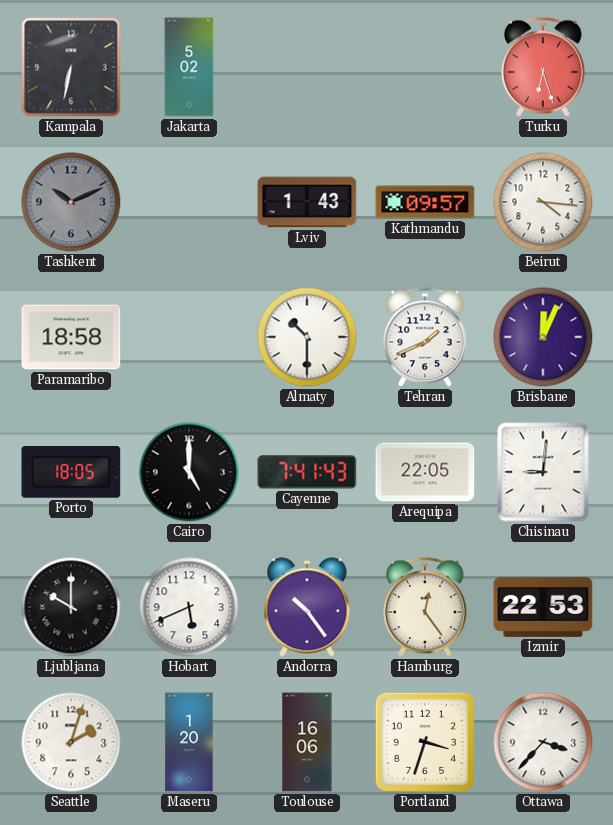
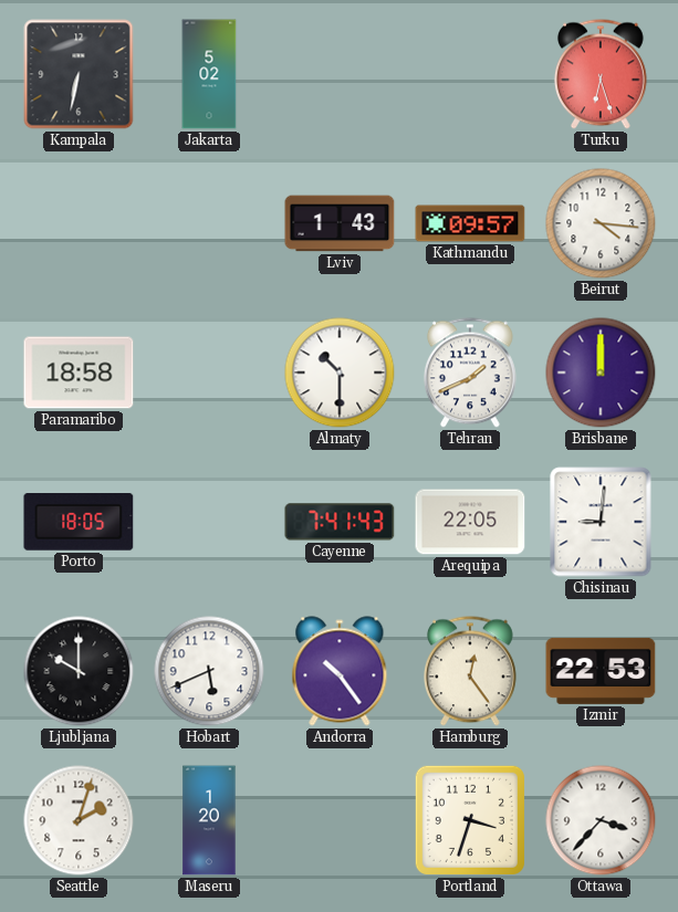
Tashkent: 10:11 -> none (71, 202)
Brisbane: 12:04 -> 12:00 (601, 373)
Cairo: 5:00 -> none (189, 472)
Toulouse: 16:06 -> none (307, 742)
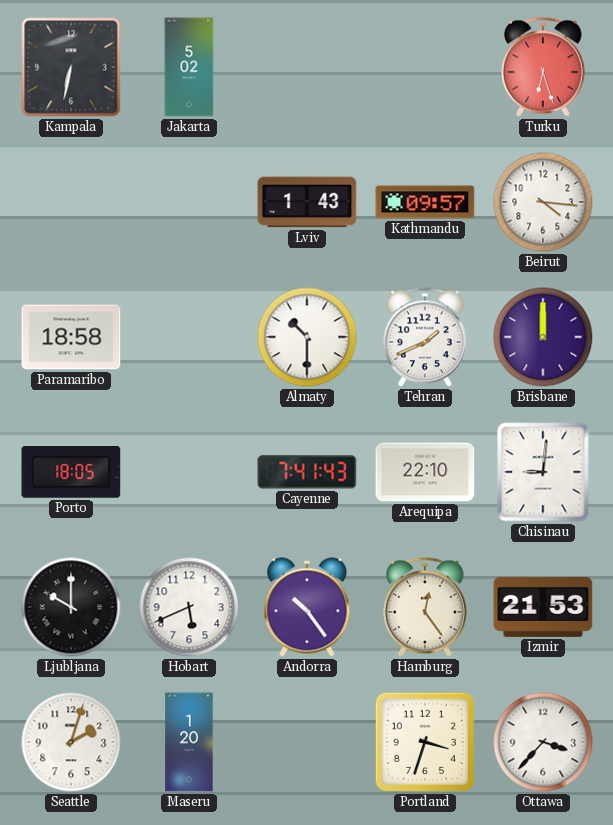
Arequipa: 22:05 -> 22:10 (425, 472)
Izmir: 22:53 -> 21:53 (543, 607)
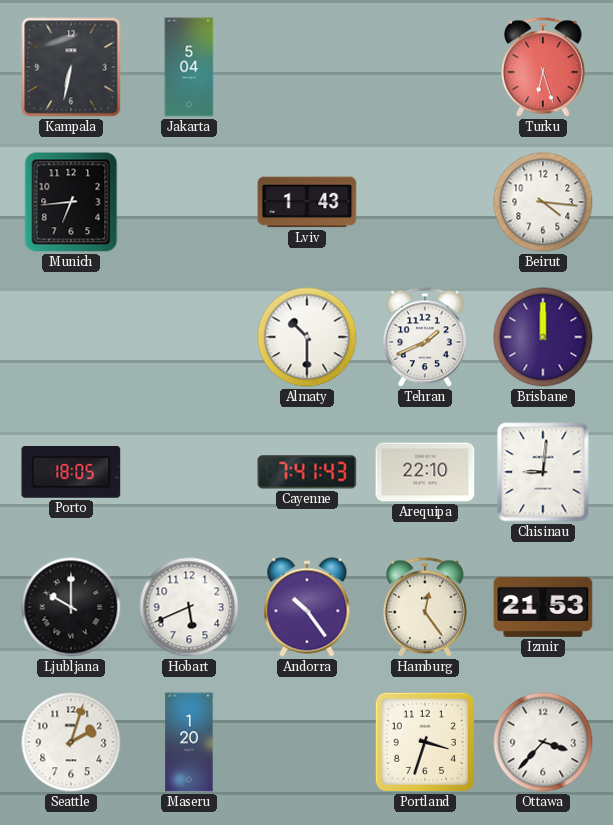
Jakarta: 5:02 -> 5:04 (189, 67)
Munich: none -> 6:44 (71, 202)
Kathmandu: 09:57 -> none (425, 202)
Paramaribo: 18:58 -> none (71, 337)
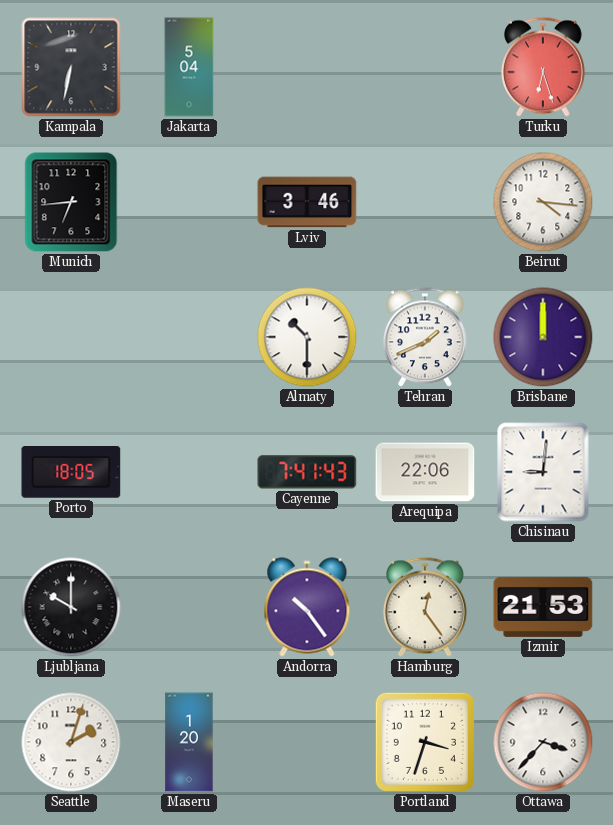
Lviv: 1:43 -> 3:46 (307, 202)
Arequipa: 22:10 -> 22:06 (425, 472)
Hobart: 5:41 -> none (189, 607)
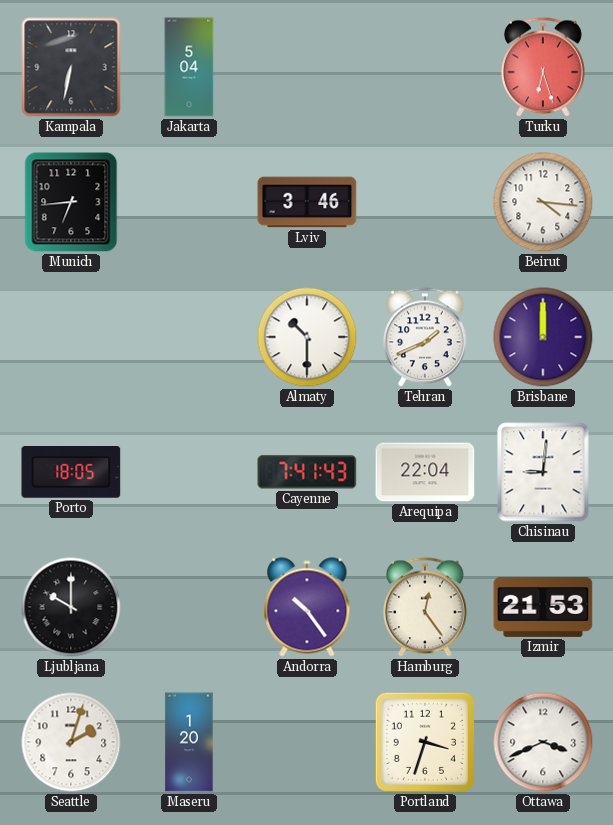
Arequipa: 22:06 -> 22:04 (425, 472)
Ottawa: 3:37 -> 3:41 (543, 742)
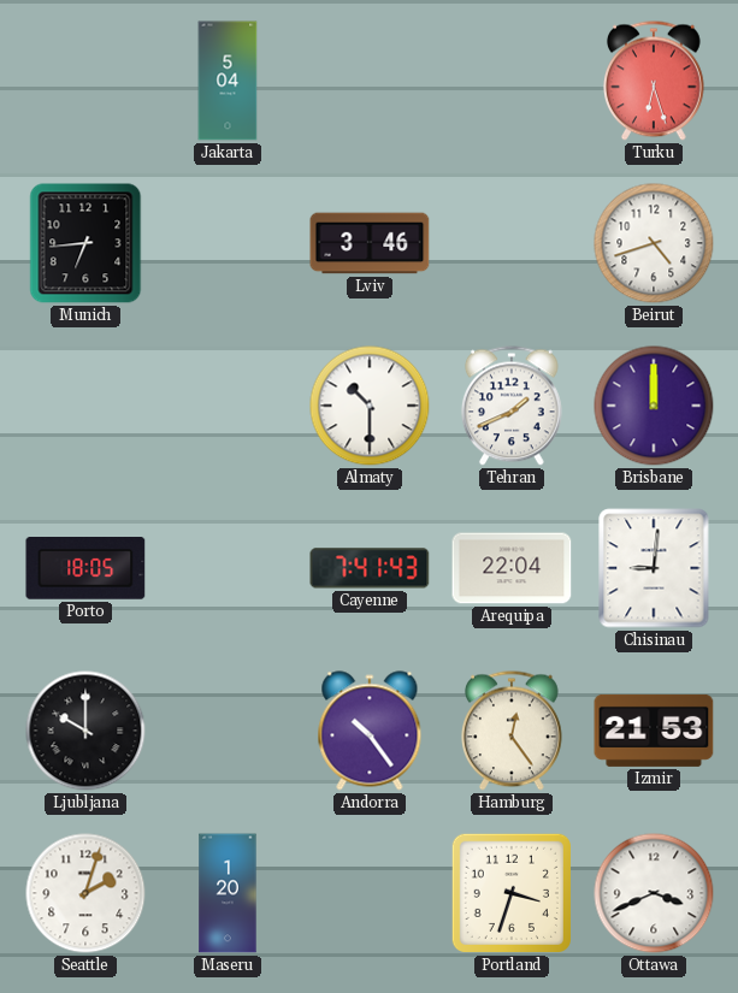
Kampala: 6:32 -> none (71, 67)
Beirut: 4:16 -> 4:42 (654, 243)
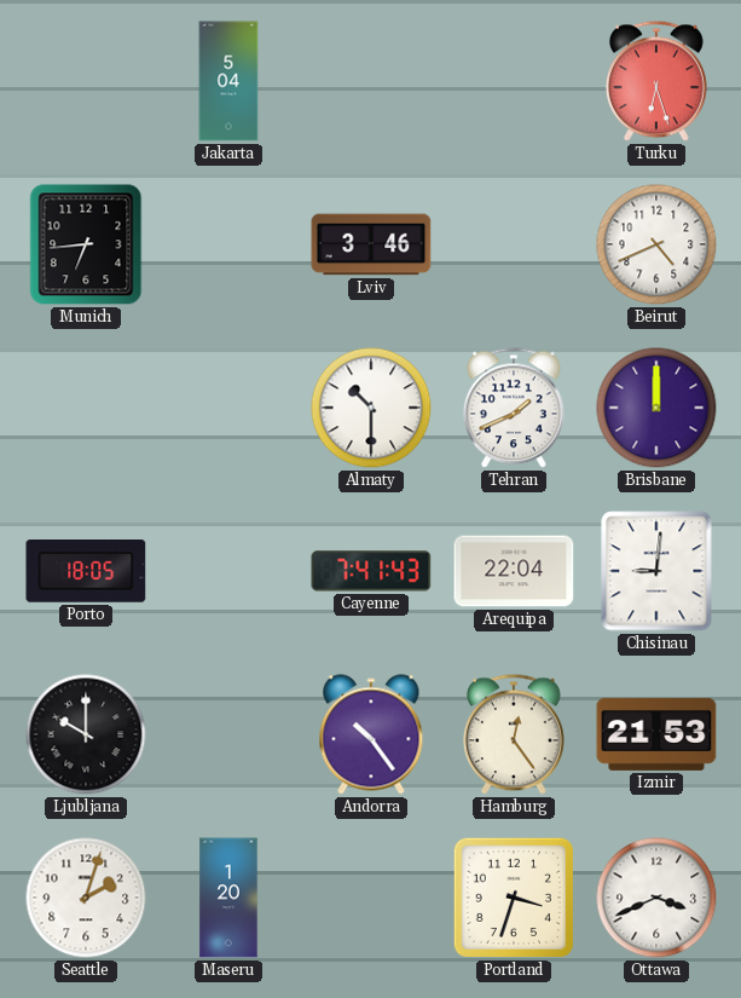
Beirut: 4:42 -> 4:41 (656, 244)
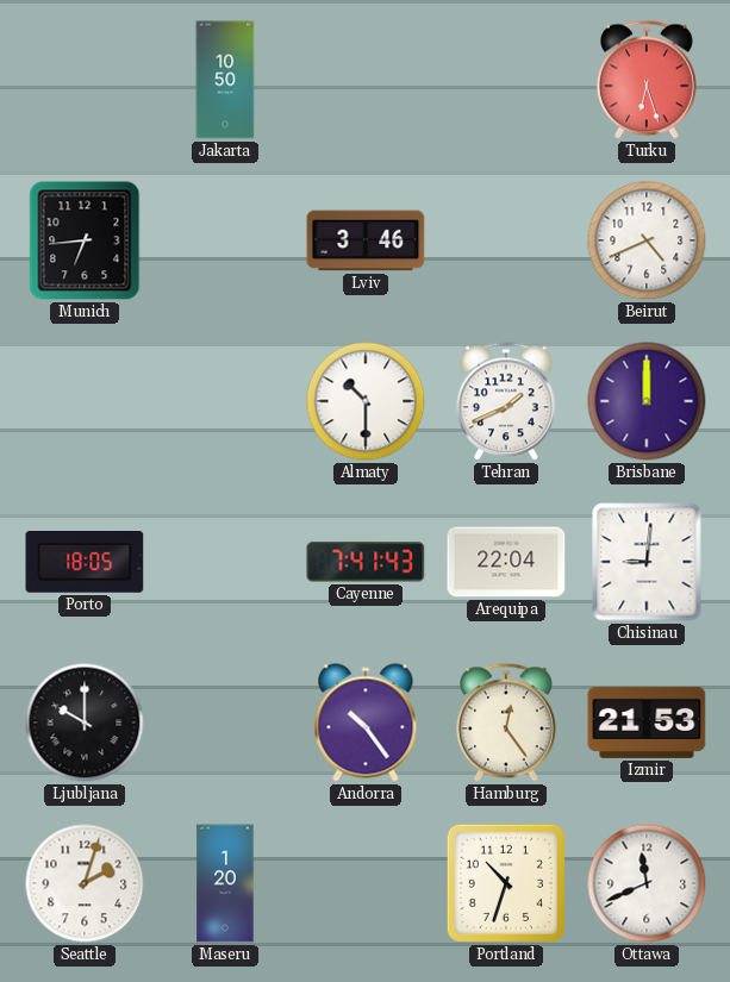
Jakarta: 5:04 -> 10:50 (225, 80)
Portland: 3:33 -> 10:33 (506, 883)
Ottawa: 3:41 -> 11:41 (647, 883)
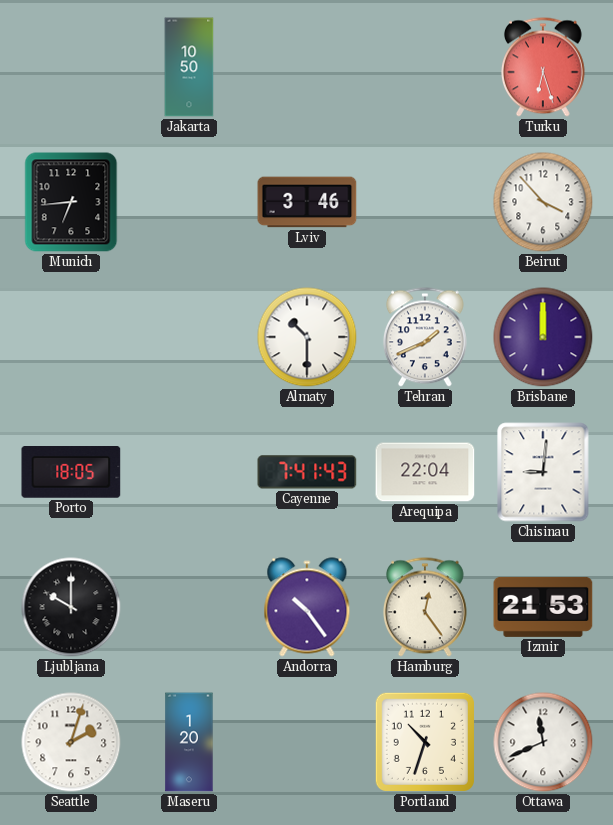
Beirut: 4:41 -> 3:53 (543, 202)
